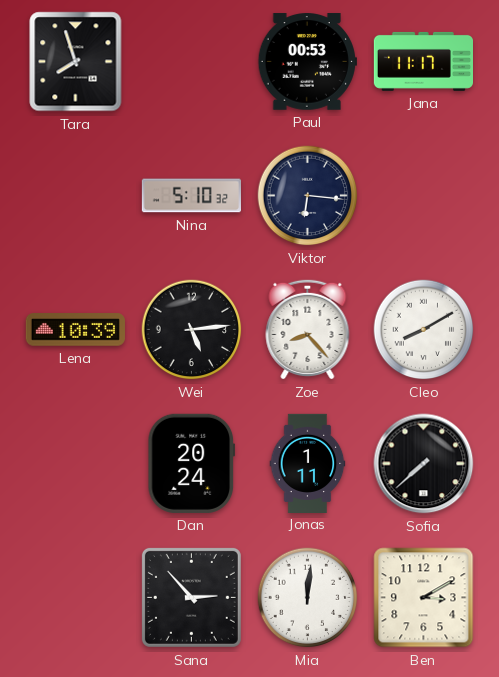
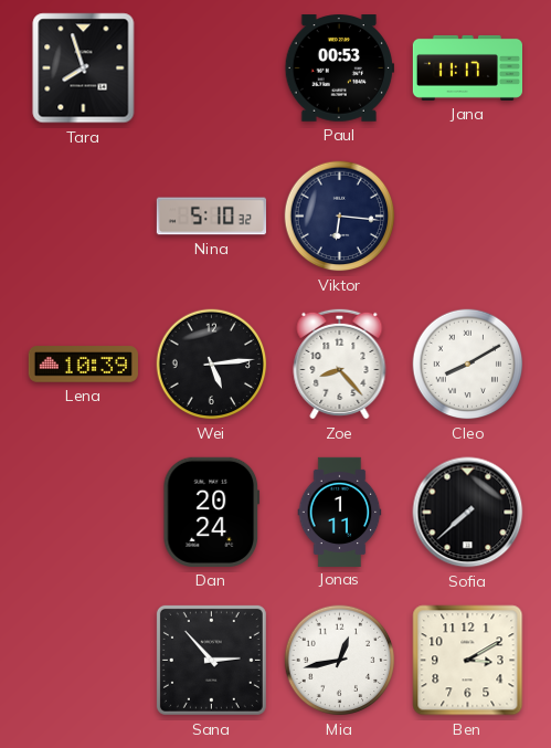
Mia: 12:01 -> 12:43 (340, 661)
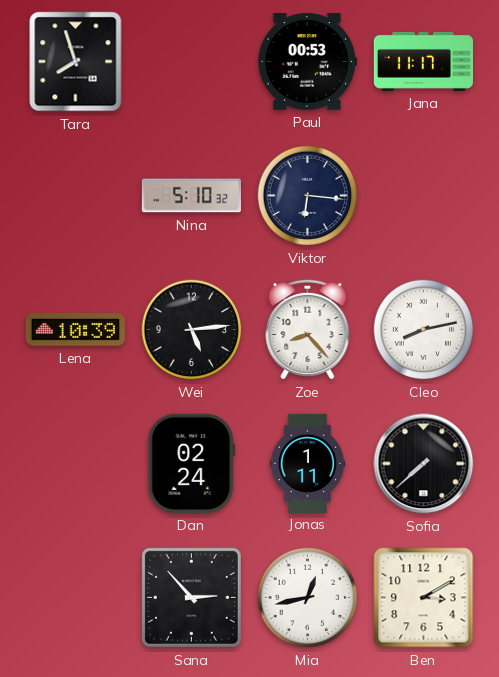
Cleo: 8:10 -> 8:13 (424, 330)
Dan: 20:24 -> 02:24 (191, 463)
